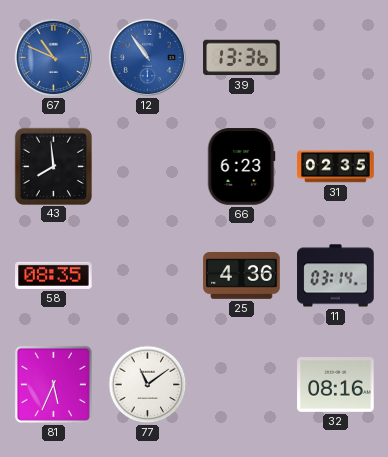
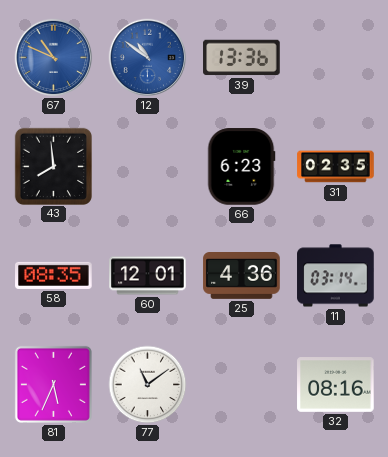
12: 10:54 -> 10:51 (148, 58)
60: none -> 12:01 (148, 276)
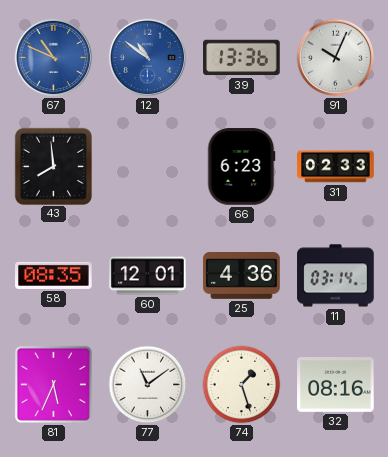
91: none -> 10:04 (336, 58)
31: 02:35 -> 02:33 (336, 167)
74: none -> 1:27 (242, 385)
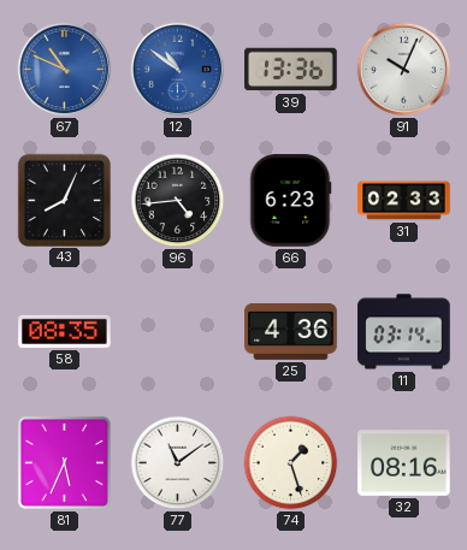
43: 7:59 -> 8:04 (64, 200)
96: none -> 4:44 (178, 201)
60: 12:01 -> none (148, 276)
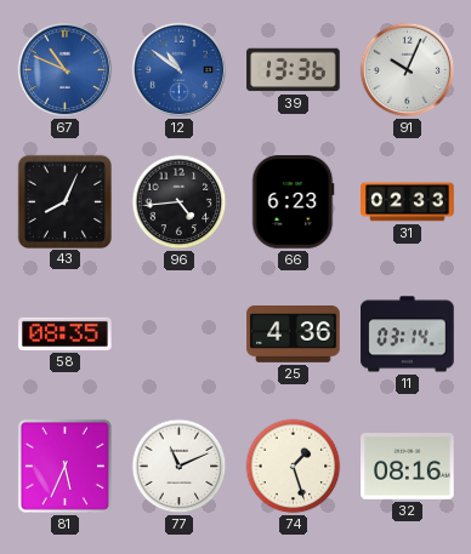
77: 11:09 -> 11:11 (180, 467)
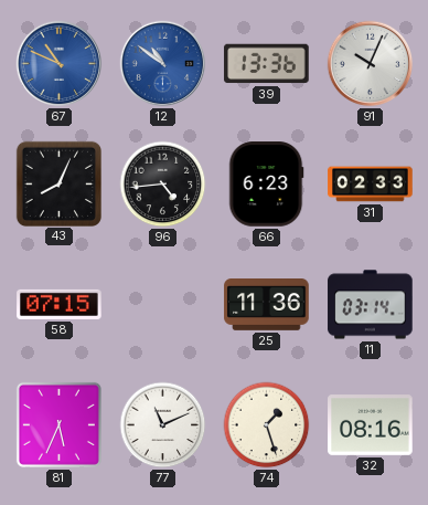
58: 08:35 -> 07:15 (60, 304)
25: 4:36 -> 11:36 (267, 305)
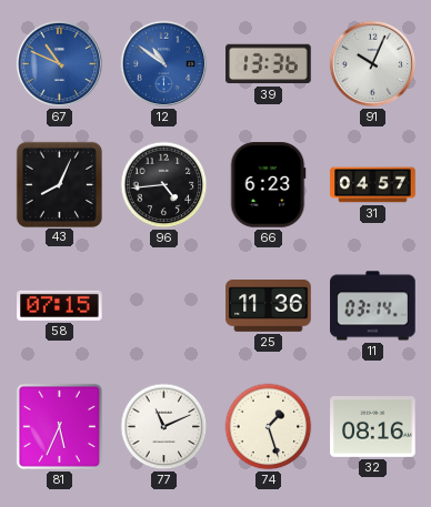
31: 02:33 -> 04:57 (373, 185)
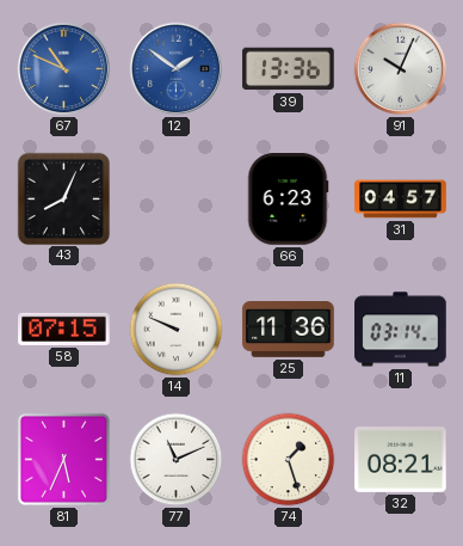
12: 10:51 -> 1:51 (177, 69)
96: 4:44 -> none (164, 185)
14: none -> 9:49 (177, 330)
32: 08:16 -> 08:21 (401, 460)
